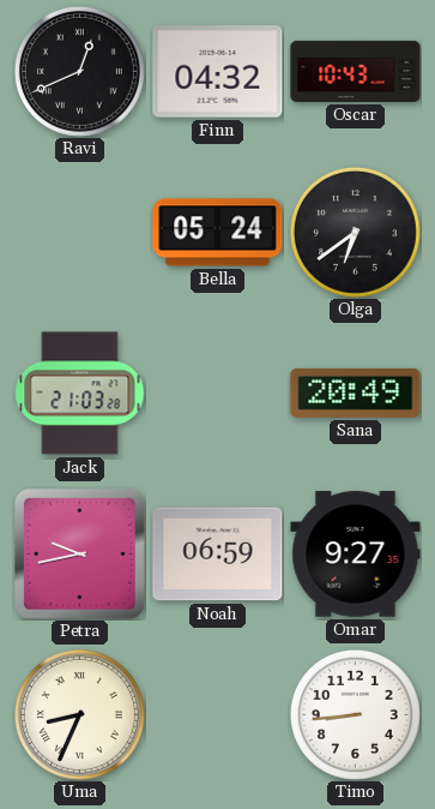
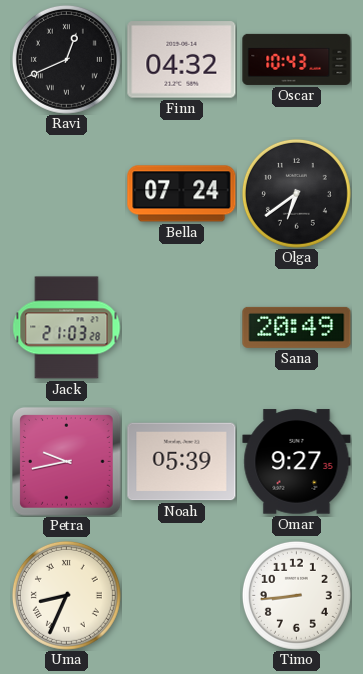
Bella: 05:24 -> 07:24 (182, 194)
Noah: 06:59 -> 05:39 (182, 462)
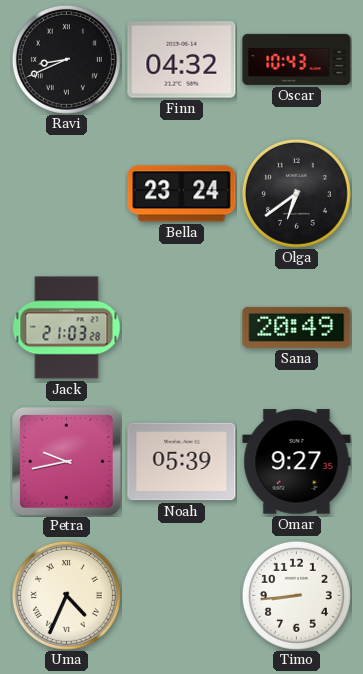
Ravi: 12:41 -> 8:41 (66, 59)
Bella: 07:24 -> 23:24 (182, 194)
Uma: 8:34 -> 4:34 (66, 595)
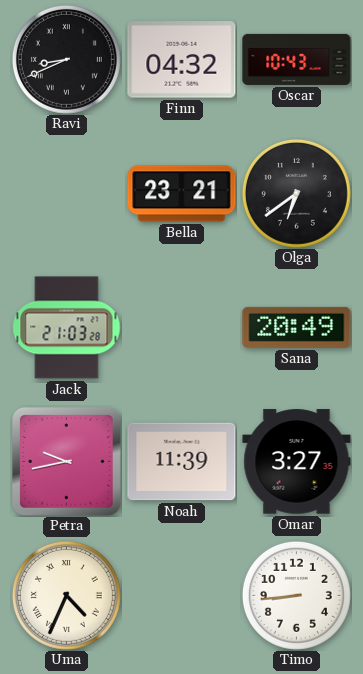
Bella: 23:24 -> 23:21 (182, 194)
Noah: 05:39 -> 11:39 (182, 462)
Omar: 9:27 -> 3:27 (297, 462)
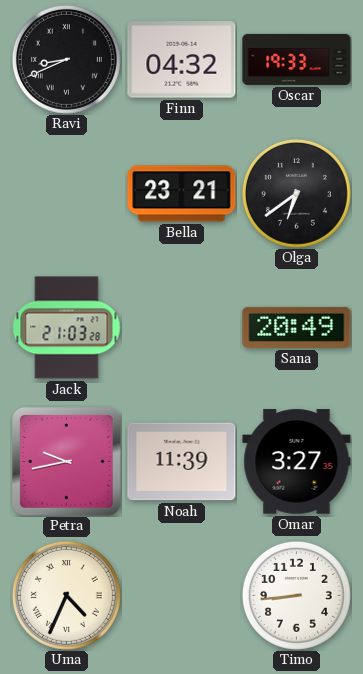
Oscar: 10:43 -> 19:33 (297, 59)
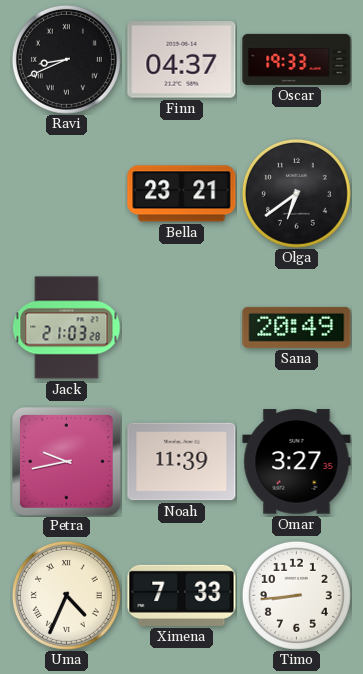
Finn: 04:32 -> 04:37 (182, 60)
Ximena: none -> 7:33 (182, 595)
